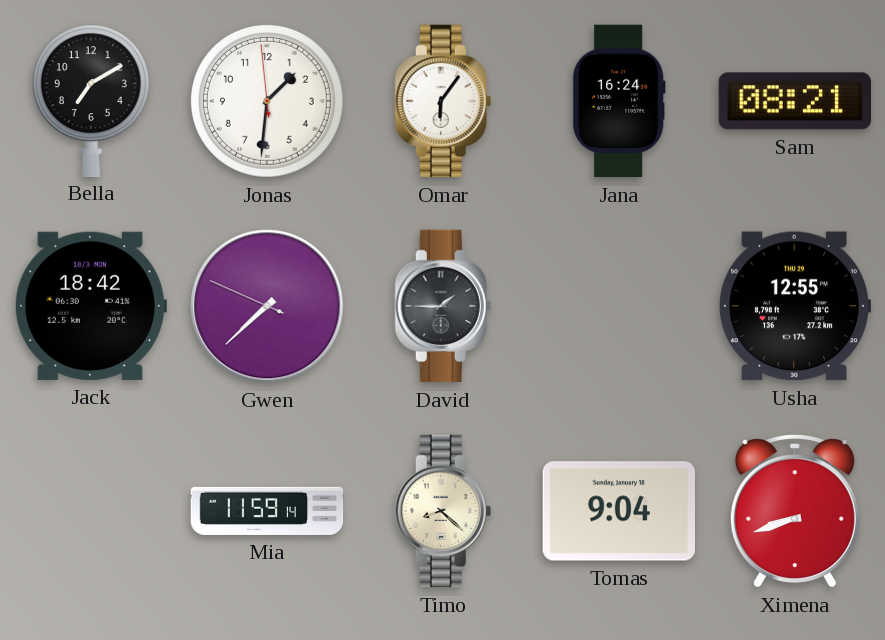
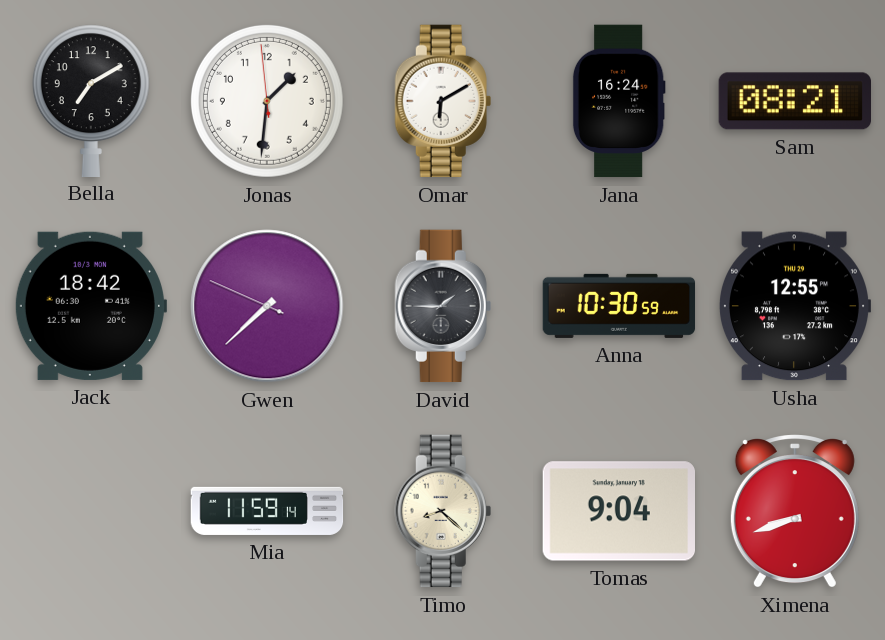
Omar: 6:06 -> 6:10 (443, 101)
Anna: none -> 10:30 (619, 306)
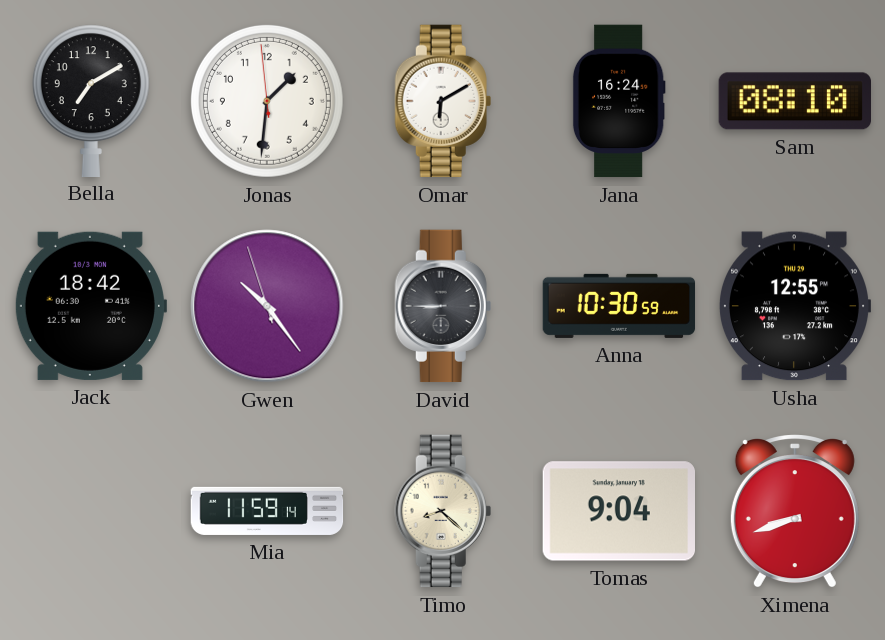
Sam: 08:21 -> 08:10 (794, 101)
Gwen: 7:37 -> 10:23 (267, 306)
David: 1:45 -> 8:45 (443, 306)
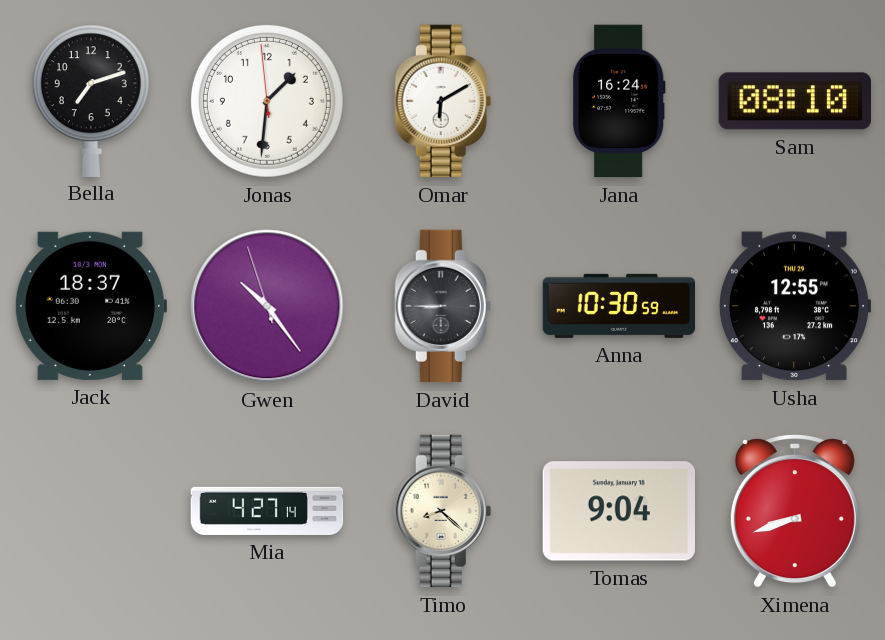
Bella: 7:10 -> 7:12 (91, 100)
Jack: 18:42 -> 18:37 (90, 306)
Mia: 11:59 -> 4:27 (267, 511)
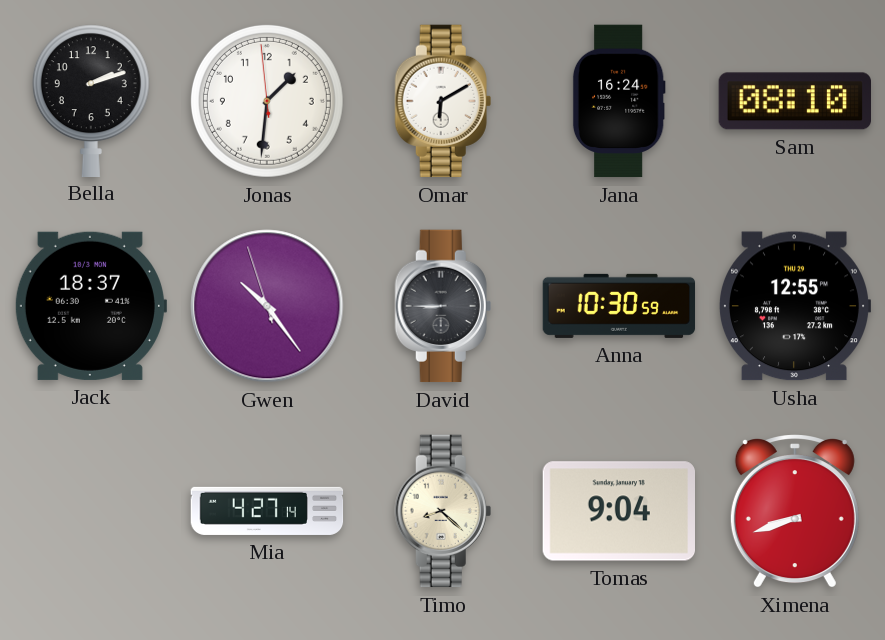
Bella: 7:12 -> 2:12 (91, 100)
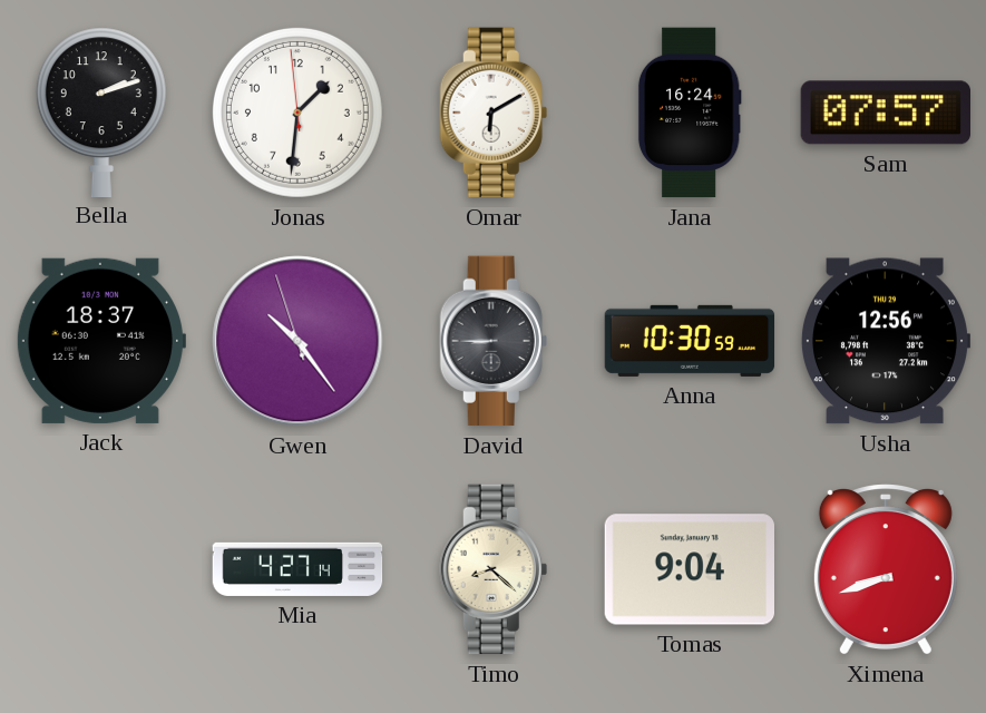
Sam: 08:10 -> 07:57 (885, 113)
Usha: 12:55 -> 12:56 (885, 341)
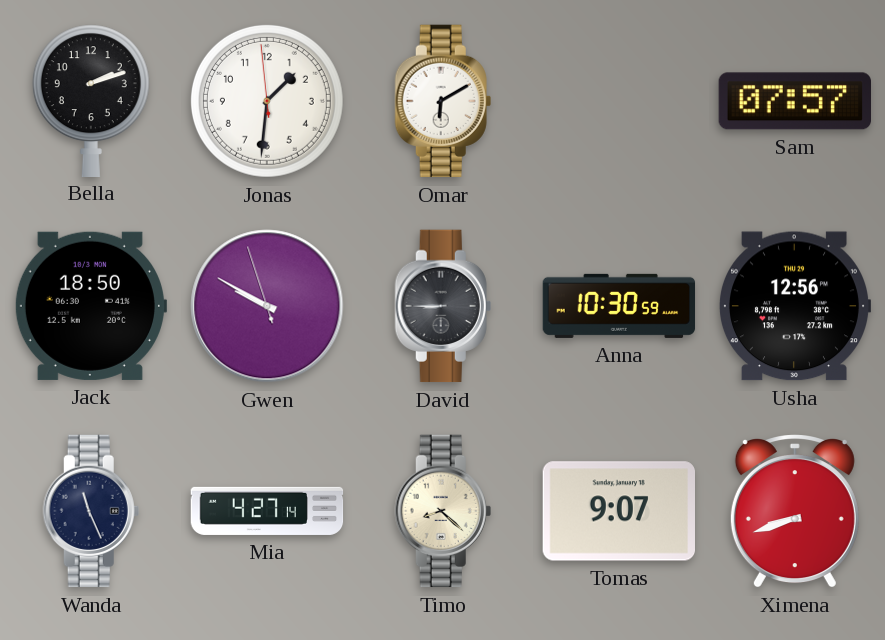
Jana: 16:24 -> none (690, 113)
Jack: 18:37 -> 18:50 (90, 306)
Gwen: 10:23 -> 9:49 (267, 306)
Wanda: none -> 11:26 (91, 511)
Tomas: 9:04 -> 9:07 (618, 511)
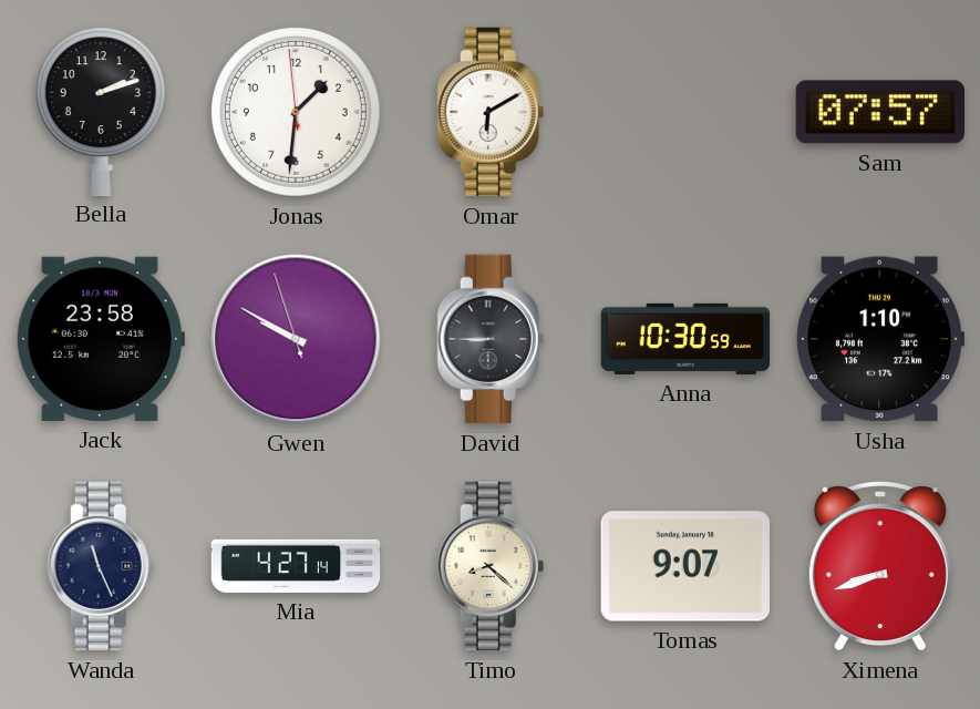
Jack: 18:50 -> 23:58 (100, 339)
Usha: 12:56 -> 1:10 (879, 339)
